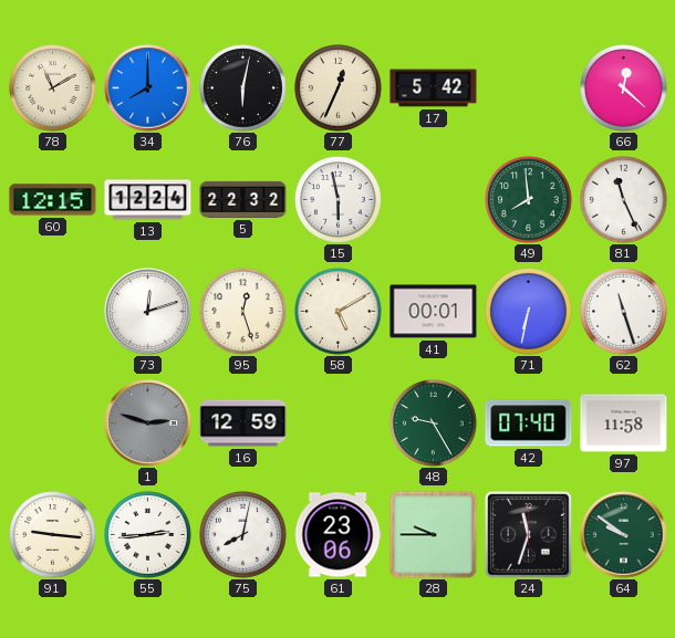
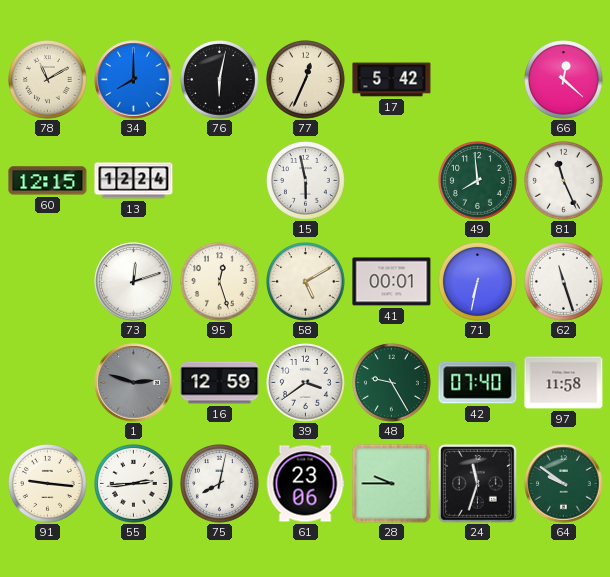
5: 22:32 -> none (243, 199)
39: none -> 3:39 (306, 383)
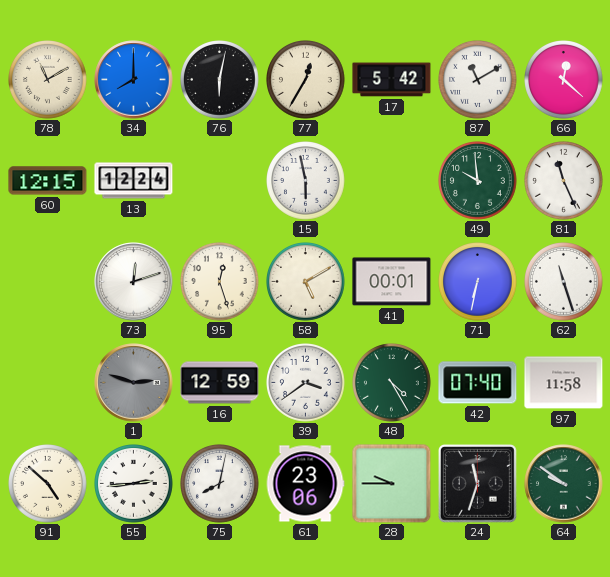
77: 12:34 -> 12:35 (306, 80)
87: none -> 11:10 (478, 80)
49: 7:59 -> 9:59 (478, 181)
48: 9:25 -> 4:25 (392, 383)
91: 9:16 -> 4:52 (48, 484)
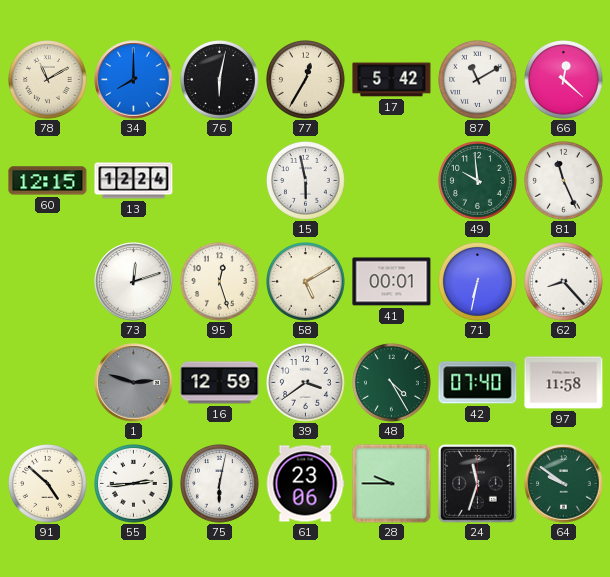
62: 11:27 -> 8:23 (564, 282)
75: 8:02 -> 6:02 (220, 484)
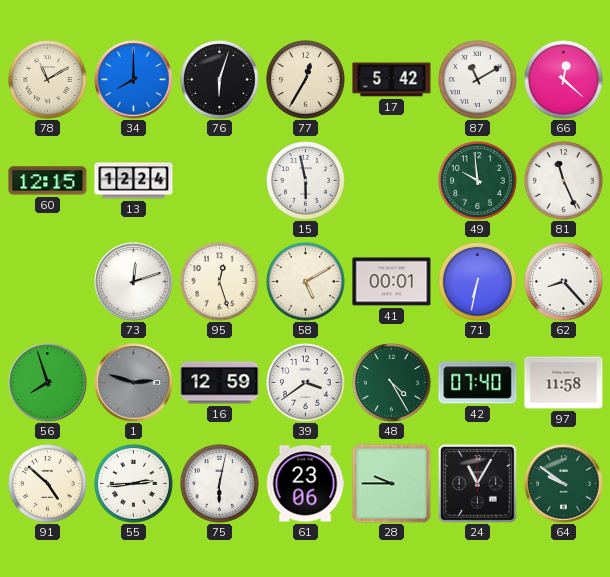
76: 6:02 -> 6:03 (220, 80)
56: none -> 7:57 (48, 383)
24: 11:33 -> 11:05 (478, 484)
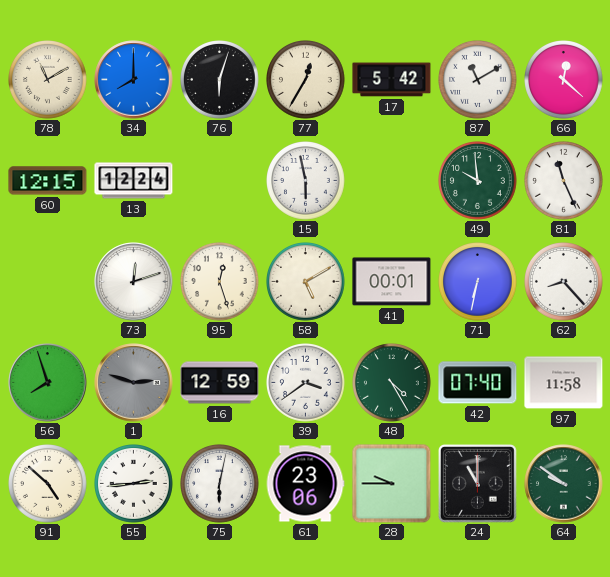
24: 11:05 -> 11:00 (478, 484)
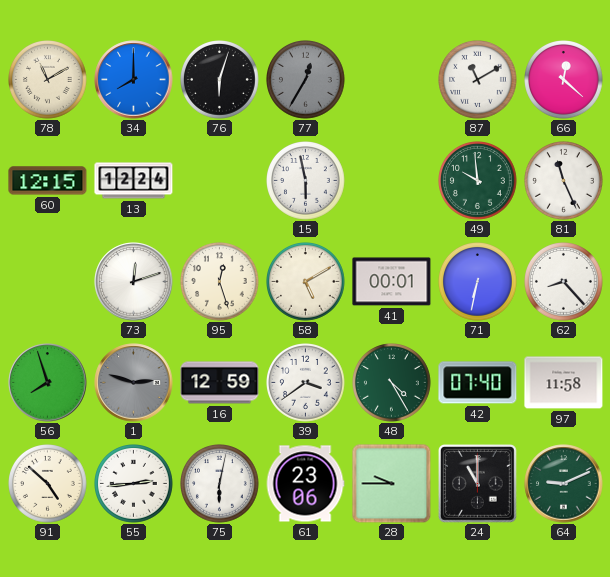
77 dial: cream -> grey (306, 80)
17: 5:42 -> none (392, 80)
64: 9:51 -> 9:11 (564, 484)
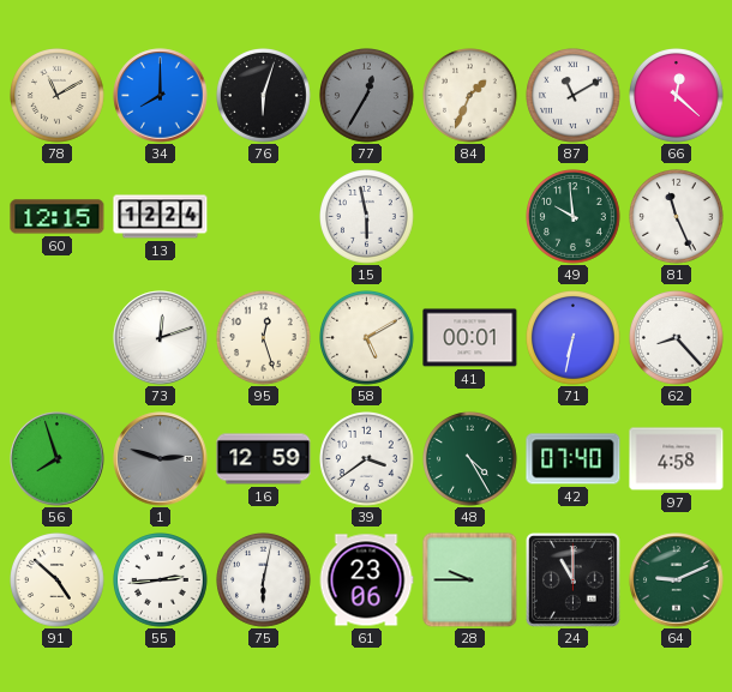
84: none -> 1:34 (470, 96)
97: 11:58 -> 4:58 (677, 459)
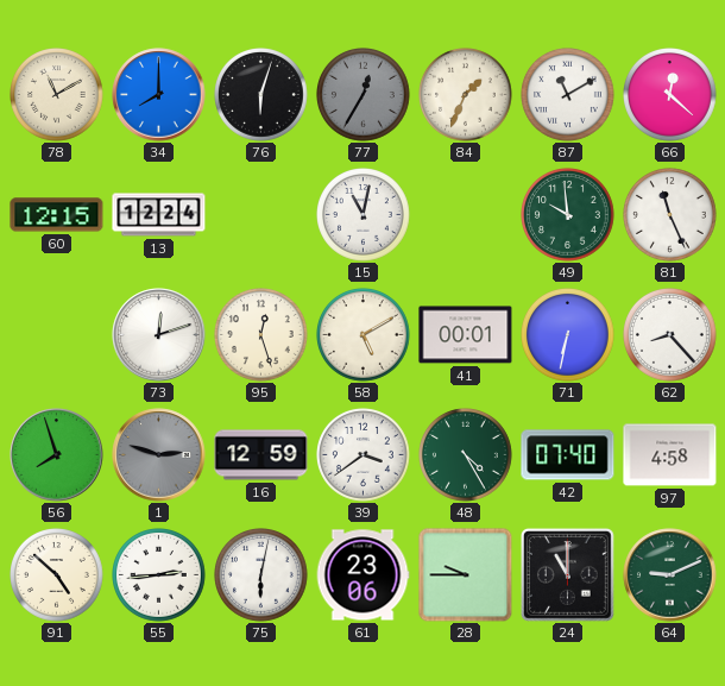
15: 5:58 -> 11:02 (364, 215)
